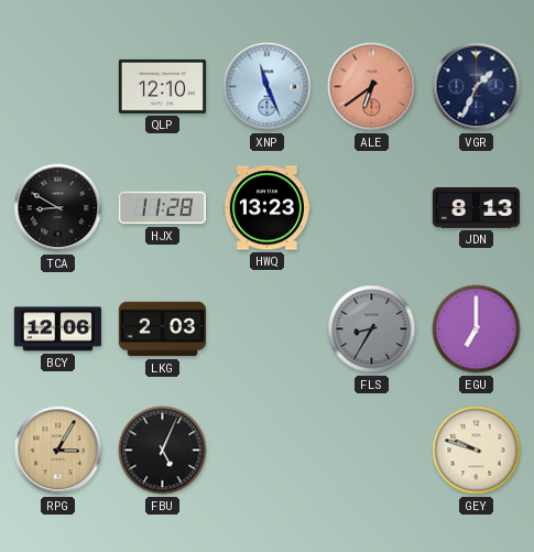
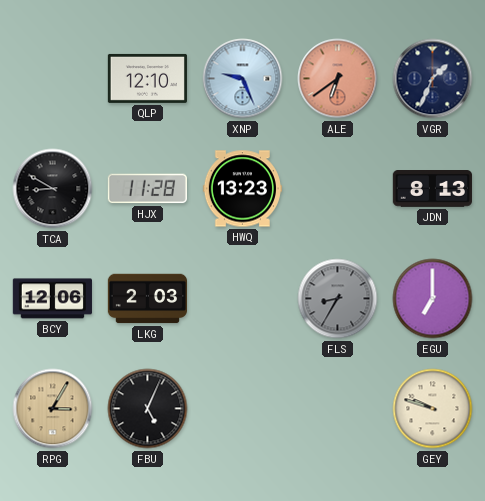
XNP: 11:26 -> 9:26 (243, 79)
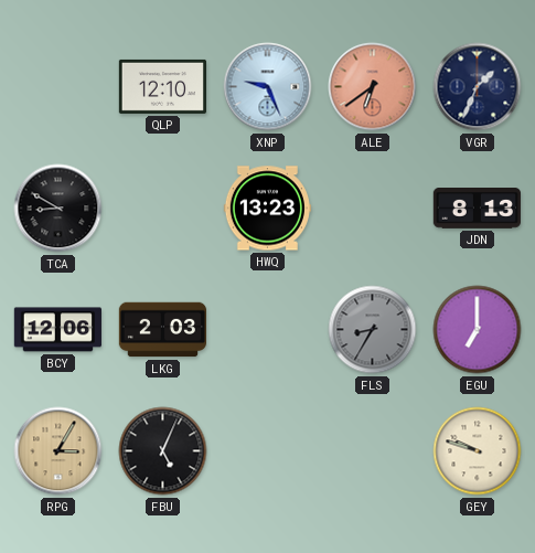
HJX: 11:28 -> none (147, 189)
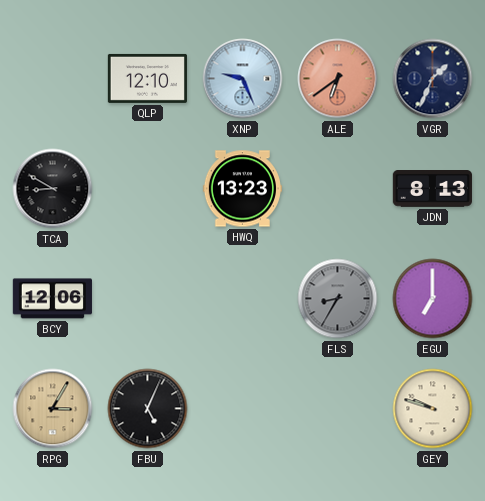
LKG: 2:03 -> none (162, 330)
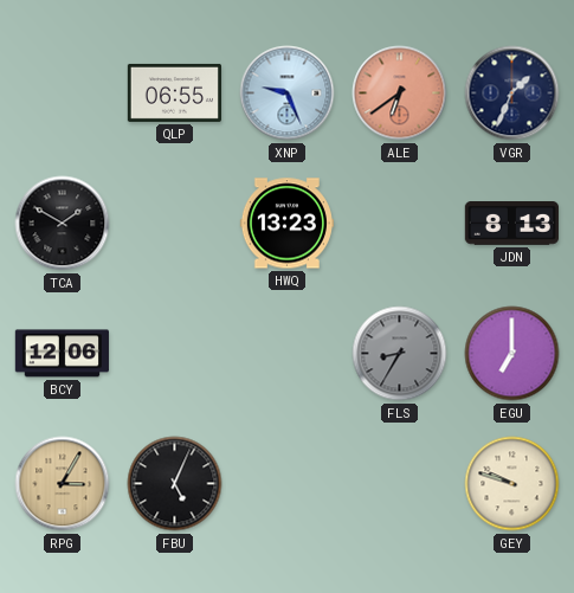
QLP: 12:10 -> 06:55 (174, 92)
TCA: 8:50 -> 1:50 (63, 224)
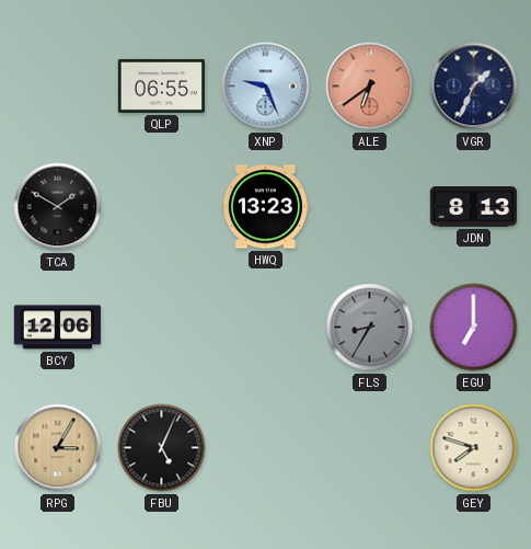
GEY: 9:48 -> 7:48 (474, 448)
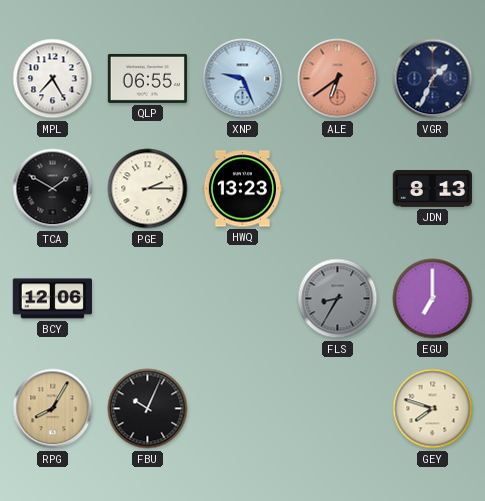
MPL: none -> 7:25 (53, 79)
PGE: none -> 2:15 (148, 189)
RPG: 3:05 -> 8:05 (53, 409)
FBU: 5:04 -> 10:04 (148, 409)
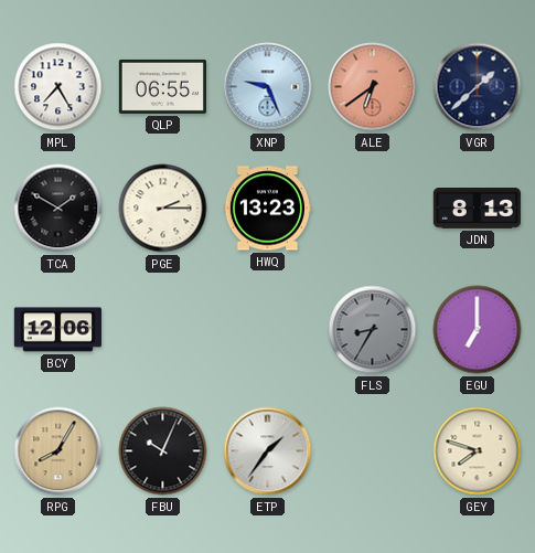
VGR: 1:34 -> 1:38 (478, 87)
ETP: none -> 1:36 (268, 451)
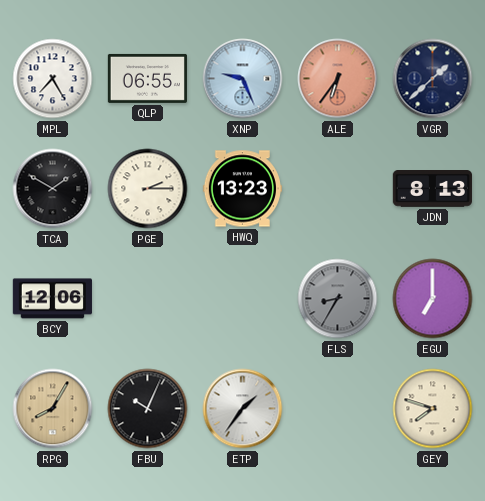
ALE: 6:39 -> 6:36 (338, 79)
